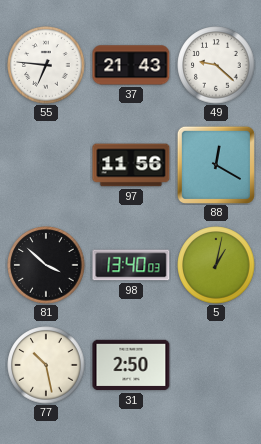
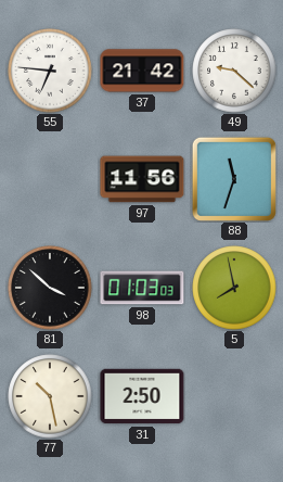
37: 21:43 -> 21:42 (142, 71)
88: 12:20 -> 11:33 (234, 179)
98: 13:40 -> 01:03 (142, 288)
5: 1:02 -> 7:58 (234, 288)
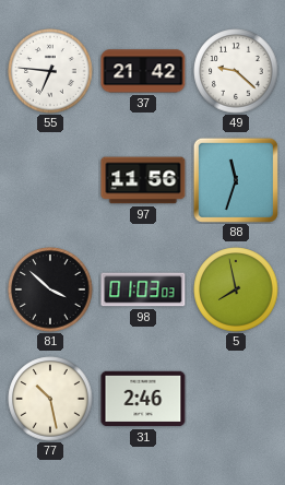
31: 2:50 -> 2:46 (143, 399)
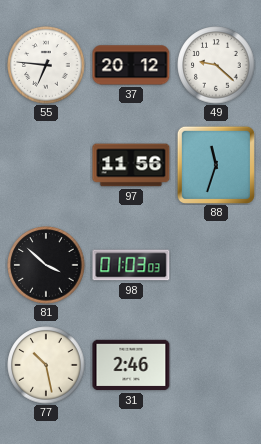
37: 21:42 -> 20:12 (131, 65)
5: 7:58 -> none (236, 289)
